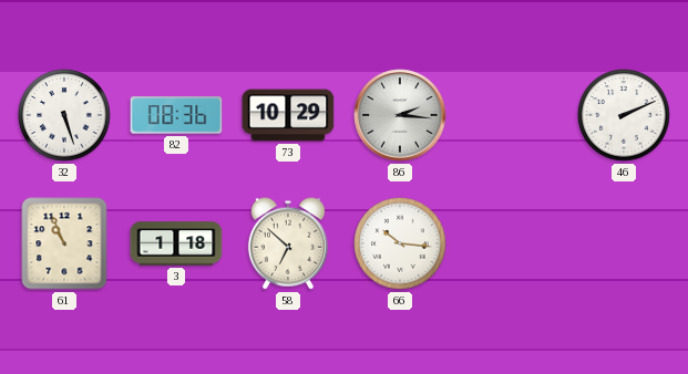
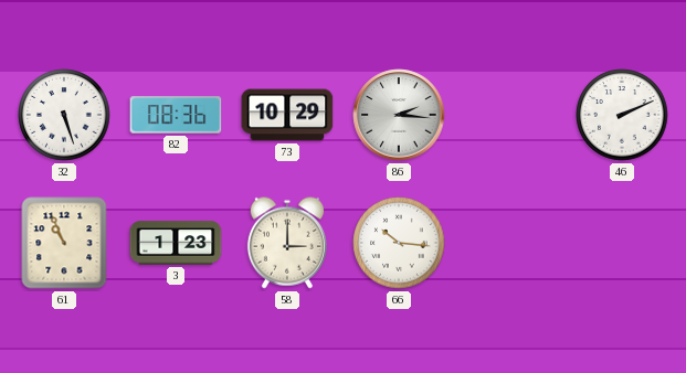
3: 1:18 -> 1:23 (176, 243)
58: 6:52 -> 3:00 (287, 243)
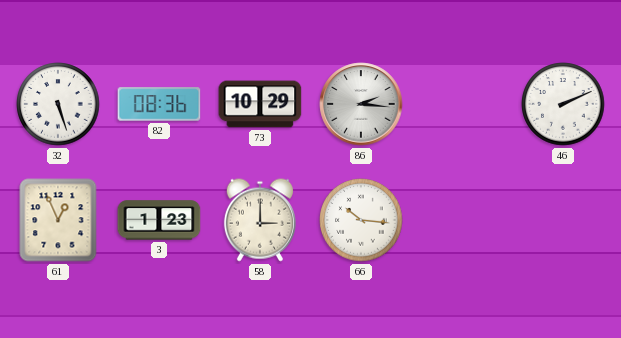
61: 10:56 -> 12:56 (58, 220)
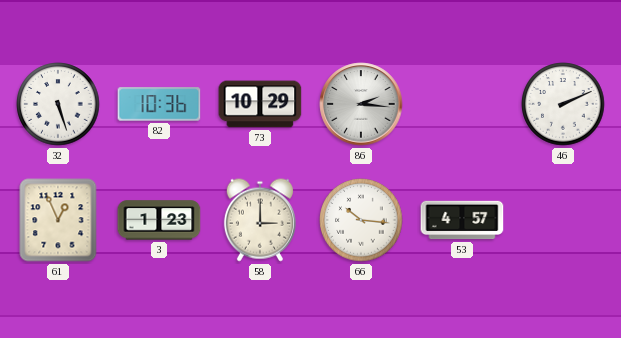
82: 08:36 -> 10:36 (159, 104)
53: none -> 4:57 (462, 220)
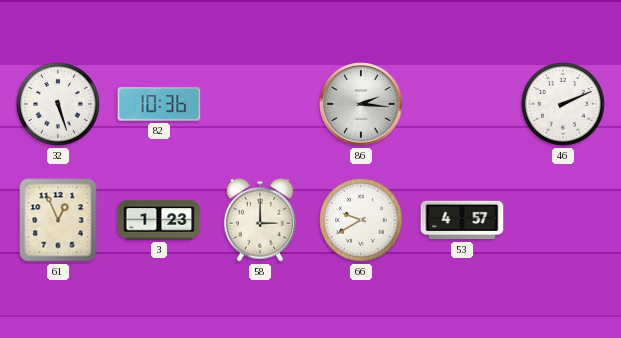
73: 10:29 -> none (260, 104)
66: 10:16 -> 9:40 (361, 220)
